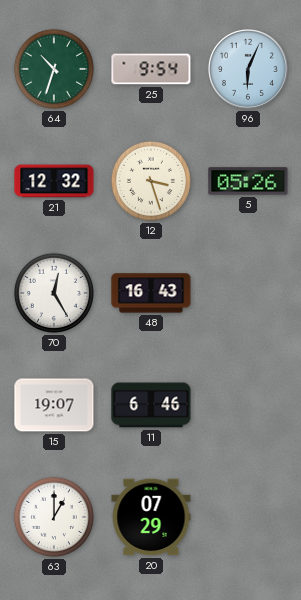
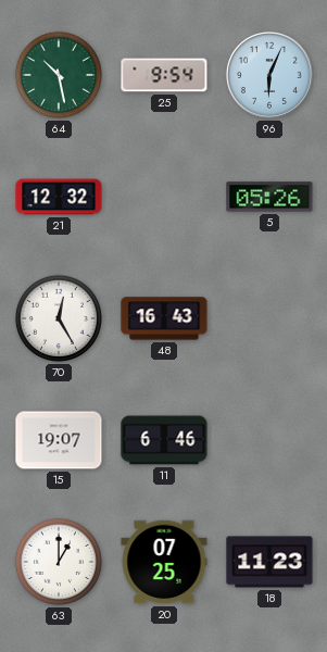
64: 10:33 -> 10:28 (59, 75)
12: 3:27 -> none (151, 181)
20: 07:29 -> 07:25 (164, 562)
18: none -> 11:23 (269, 562)
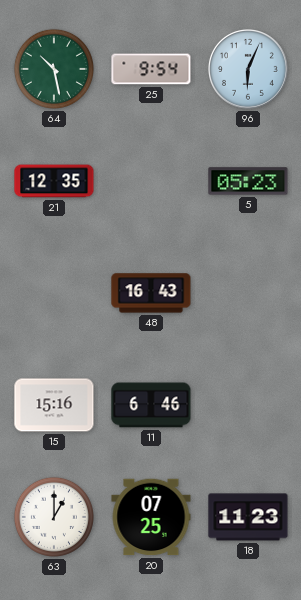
21: 12:32 -> 12:35 (54, 181)
5: 05:26 -> 05:23 (248, 181)
70: 12:25 -> none (59, 318)
15: 19:07 -> 15:16 (54, 405)
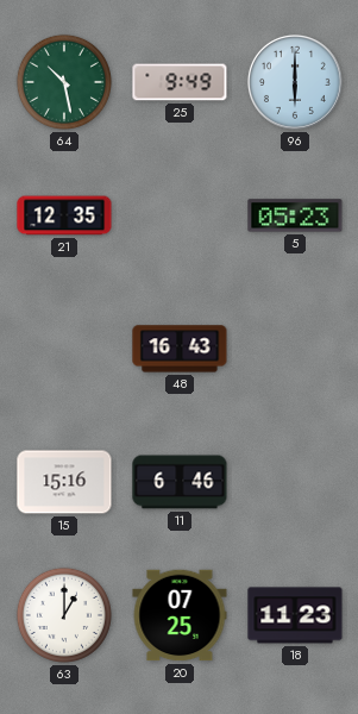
25: 9:54 -> 9:49 (180, 82)
96: 6:04 -> 6:00 (295, 82)
